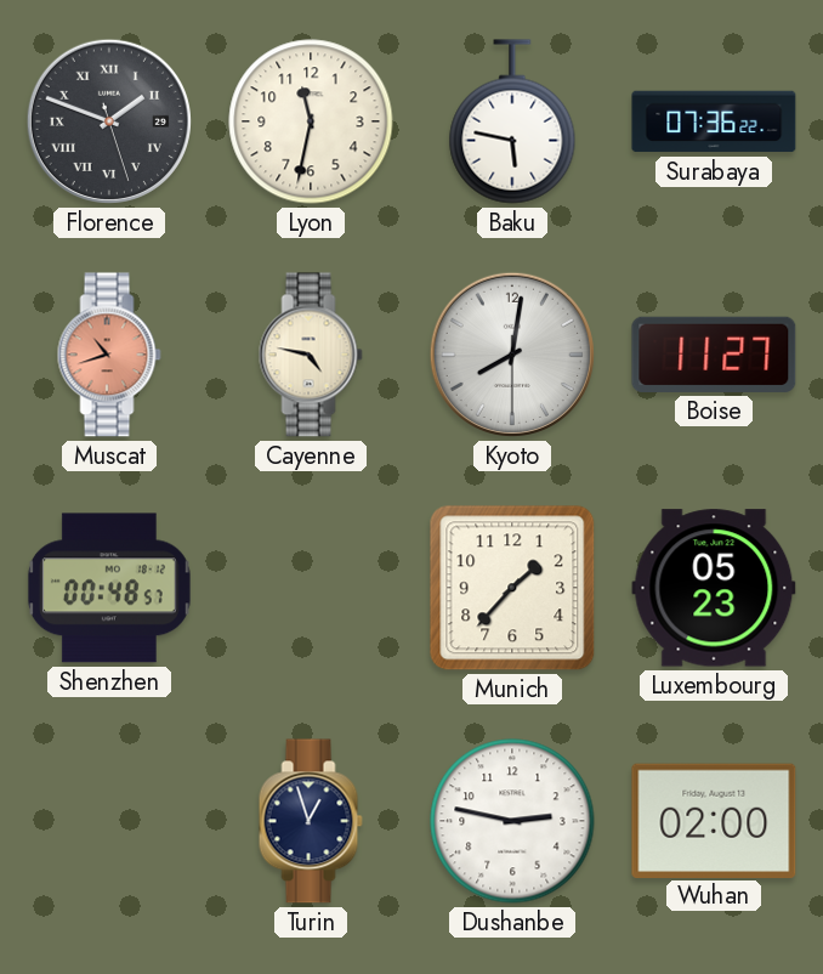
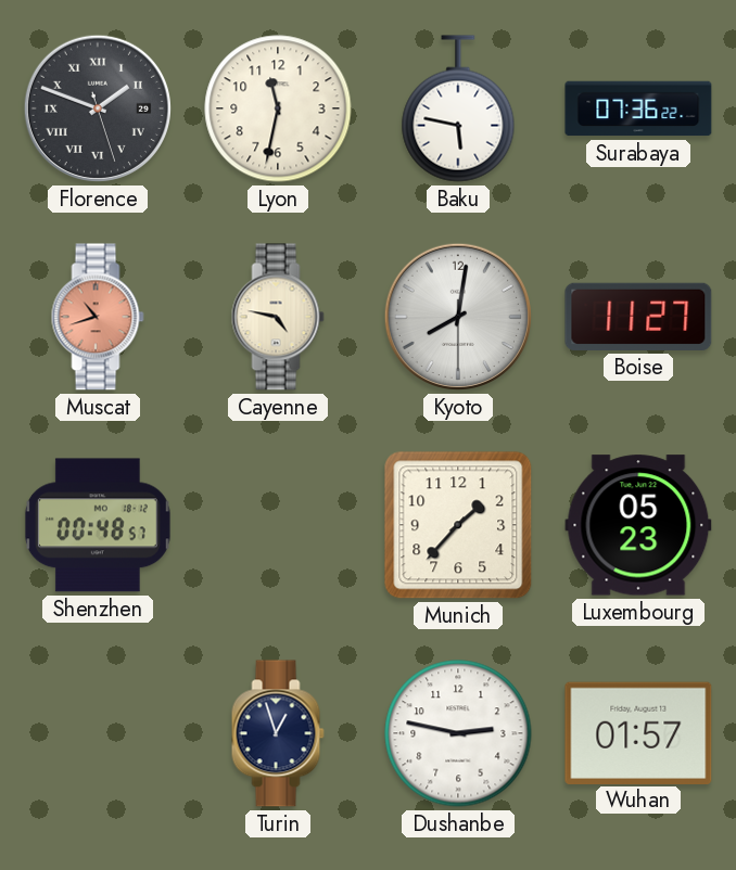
Wuhan: 02:00 -> 01:57 (638, 732)
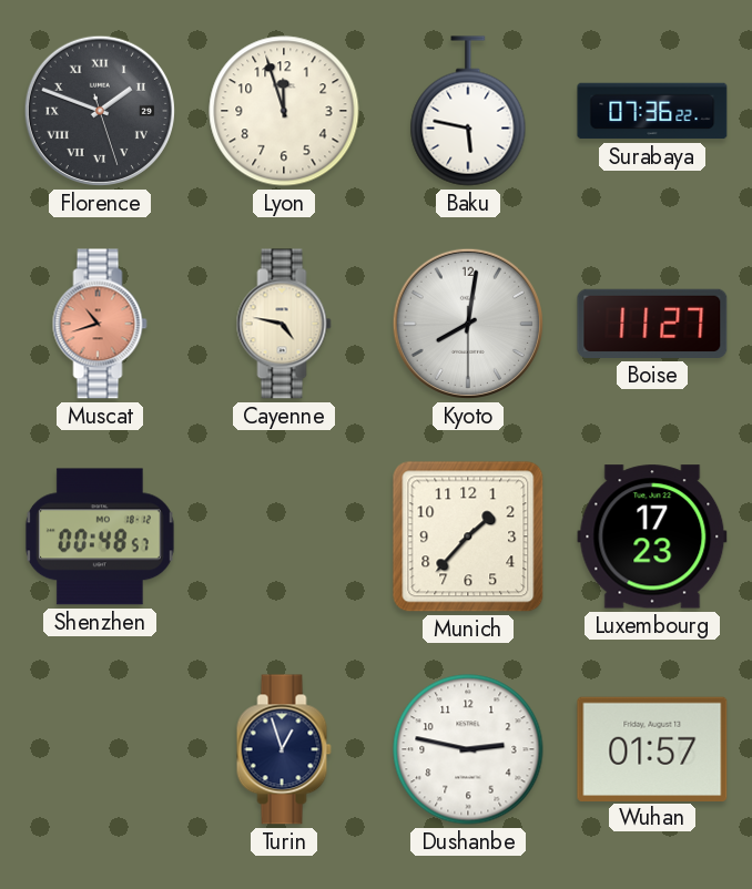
Lyon: 11:32 -> 11:57 (284, 111)
Luxembourg: 05:23 -> 17:23 (652, 537)
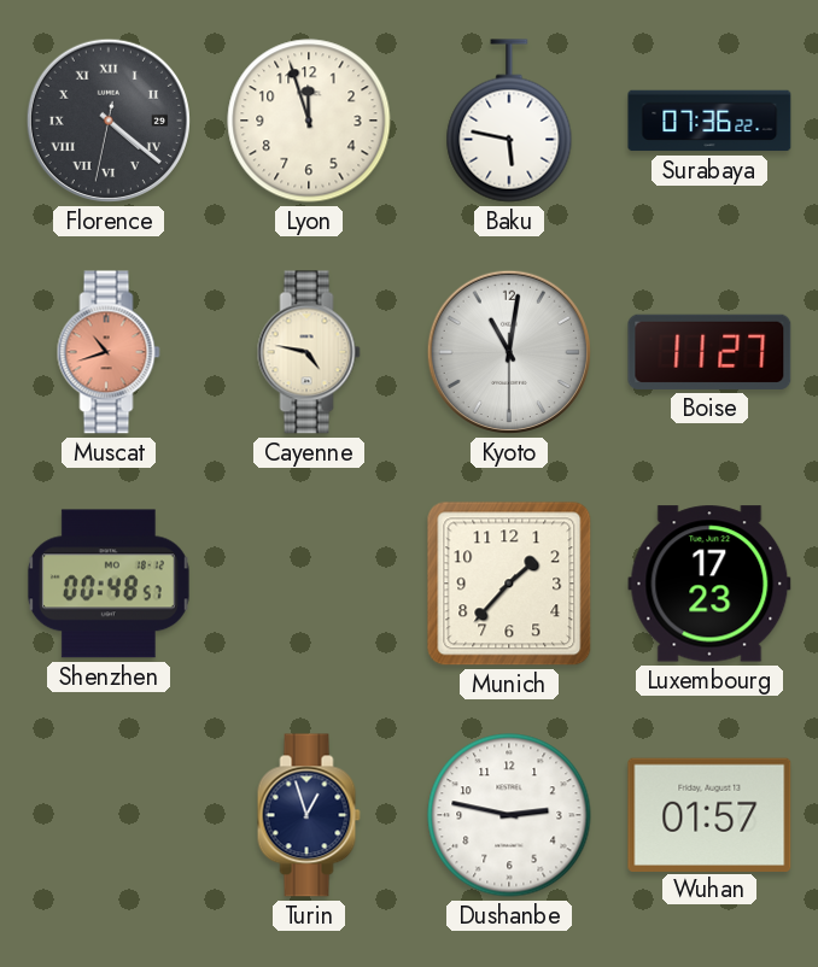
Florence: 1:48 -> 4:21 (109, 121)
Kyoto: 8:01 -> 11:01 (509, 352)
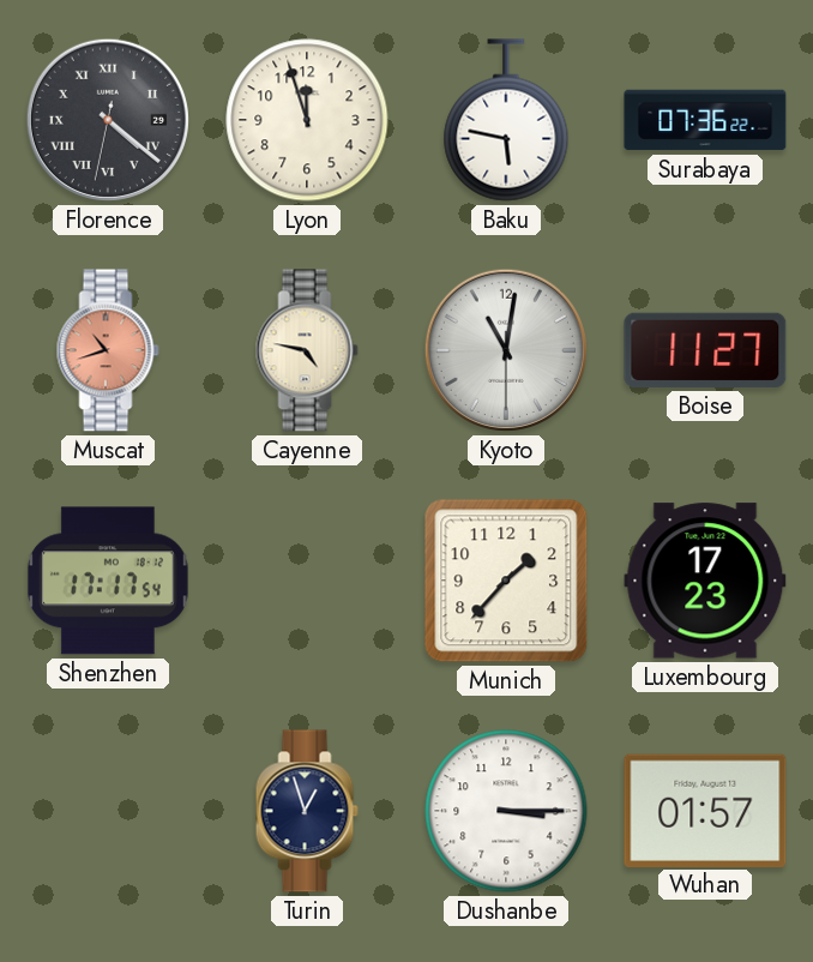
Shenzhen: 00:48 -> 17:17 (108, 581)
Dushanbe: 2:47 -> 3:15 (506, 811)
